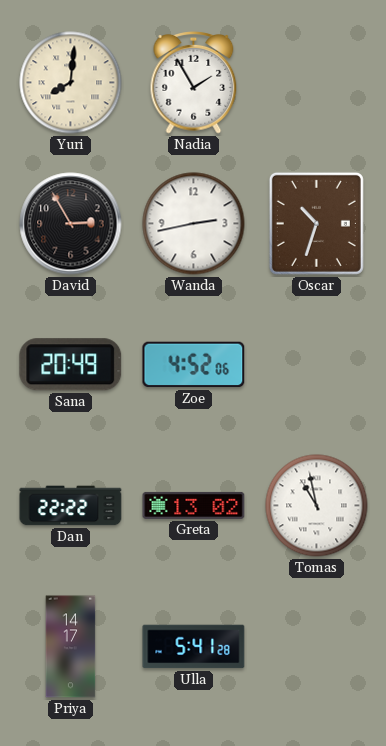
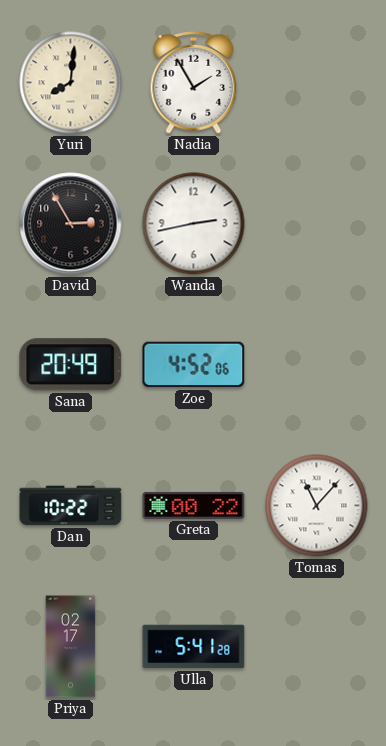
Oscar: 10:33 -> none (316, 223)
Dan: 22:22 -> 10:22 (71, 506)
Greta: 13:02 -> 00:22 (194, 505)
Tomas: 10:58 -> 11:07 (317, 506)
Priya: 14:17 -> 02:17 (71, 647)
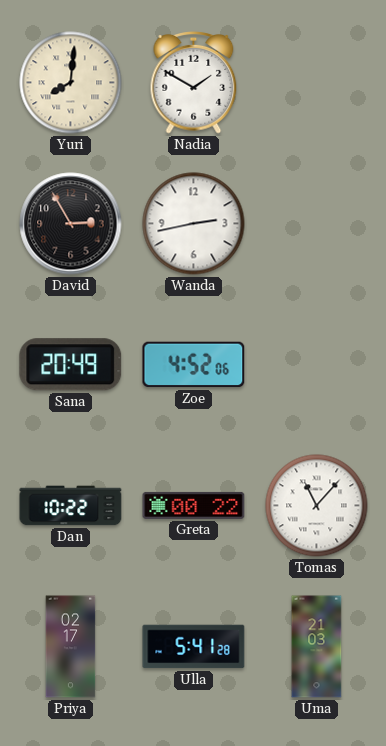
Nadia: 1:55 -> 1:50 (194, 83)
Uma: none -> 21:03 (317, 647)
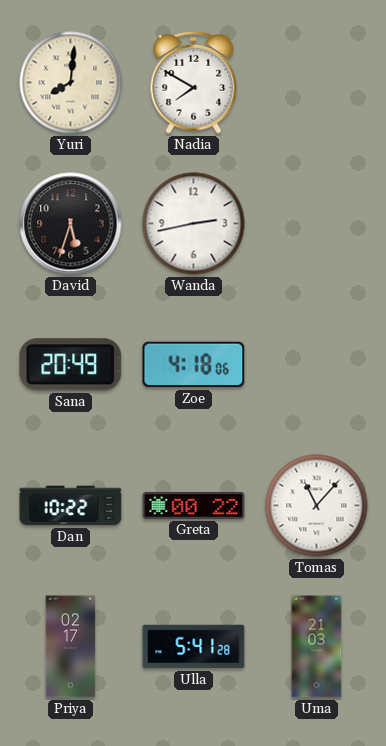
Nadia: 1:50 -> 7:50 (194, 83)
David: 2:55 -> 5:33 (71, 224)
Zoe: 4:52 -> 4:18 (194, 365)
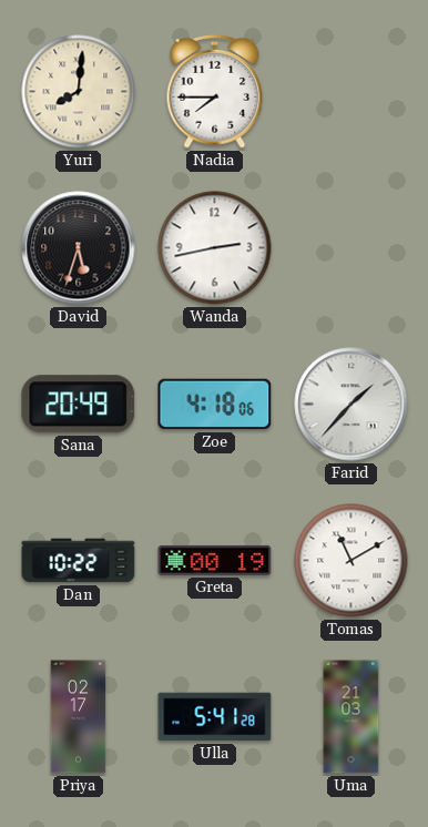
Nadia: 7:50 -> 7:45 (215, 92)
Farid: none -> 1:37 (351, 405)
Greta: 00:22 -> 00:19 (215, 560)
Tomas: 11:07 -> 11:10 (351, 561)
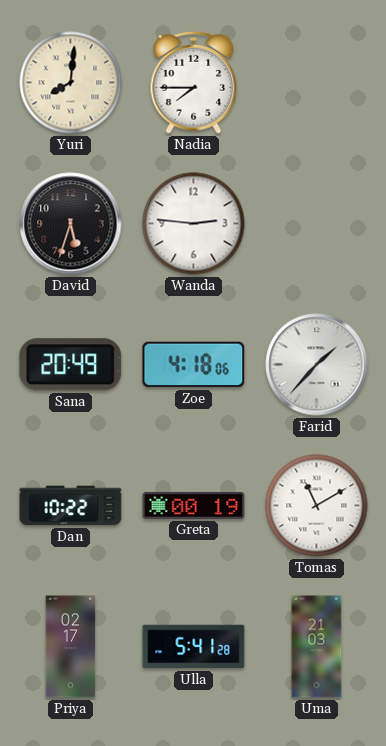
Wanda: 2:43 -> 2:46 (194, 224)
